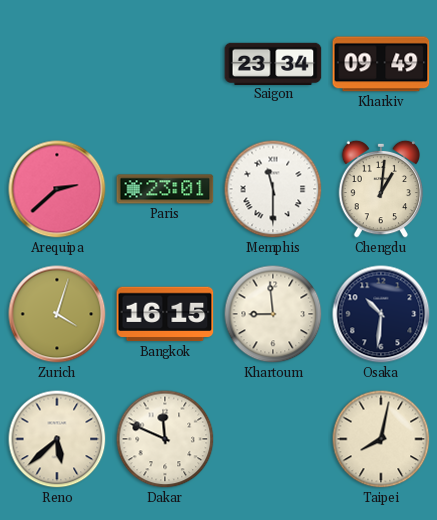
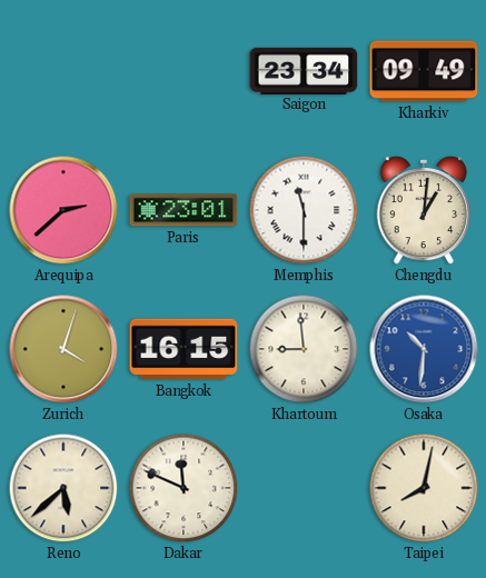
Osaka dial: navy -> blue (424, 349)
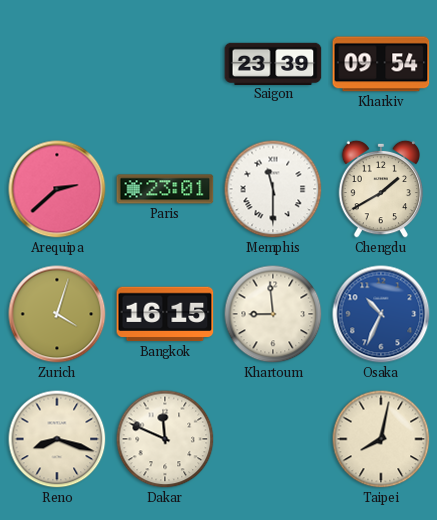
Saigon: 23:34 -> 23:39 (273, 63)
Kharkiv: 09:49 -> 09:54 (381, 64)
Chengdu: 1:01 -> 1:40 (381, 189)
Osaka: 10:31 -> 10:34 (381, 314)
Reno: 5:38 -> 8:18 (57, 439)
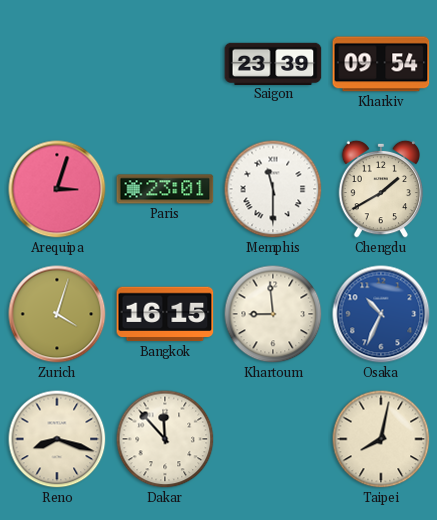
Arequipa: 2:38 -> 3:03 (57, 189)
Dakar: 11:49 -> 11:53 (165, 439)
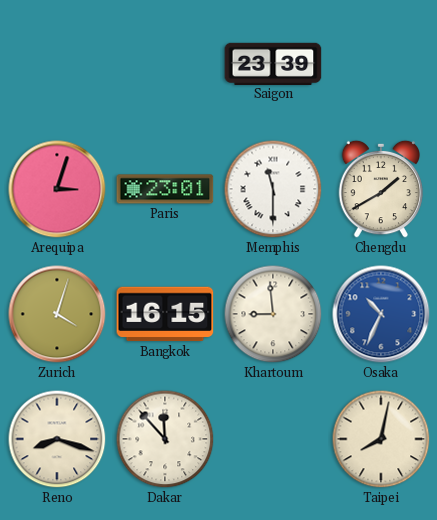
Kharkiv: 09:54 -> none (381, 64)
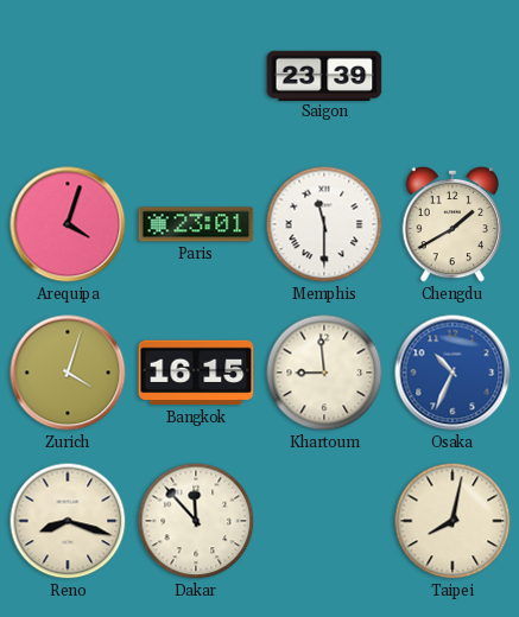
Arequipa: 3:03 -> 4:03 (68, 224)
